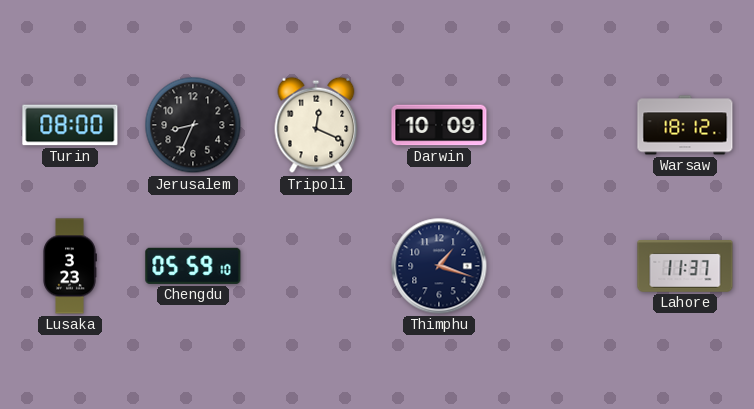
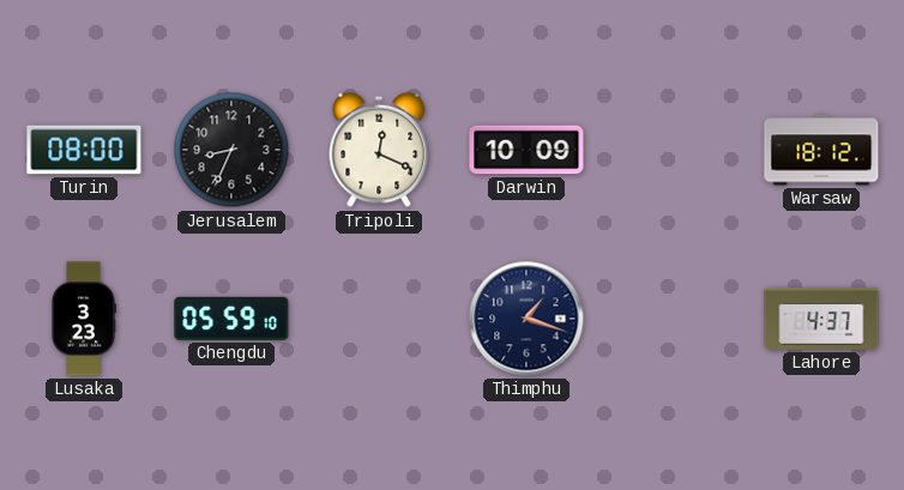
Lahore: 11:37 -> 4:37 (821, 320)
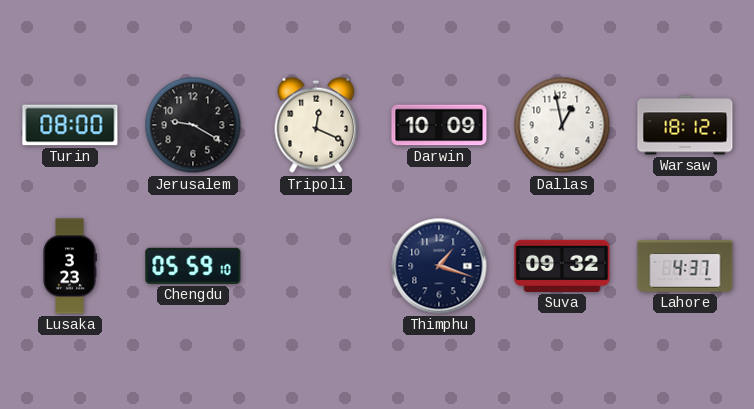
Jerusalem: 8:34 -> 9:20 (193, 125)
Dallas: none -> 12:58 (562, 125)
Suva: none -> 09:32 (562, 266)
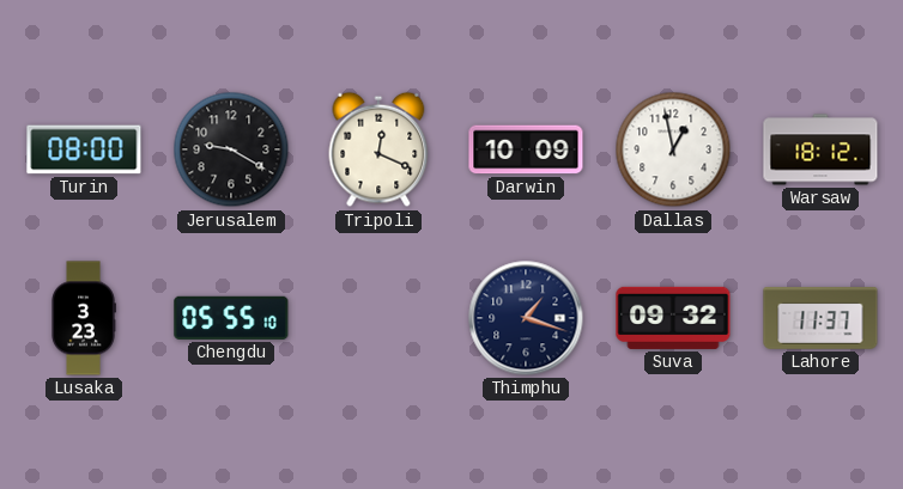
Chengdu: 05:59 -> 05:55 (231, 318)
Lahore: 4:37 -> 11:37 (820, 319)
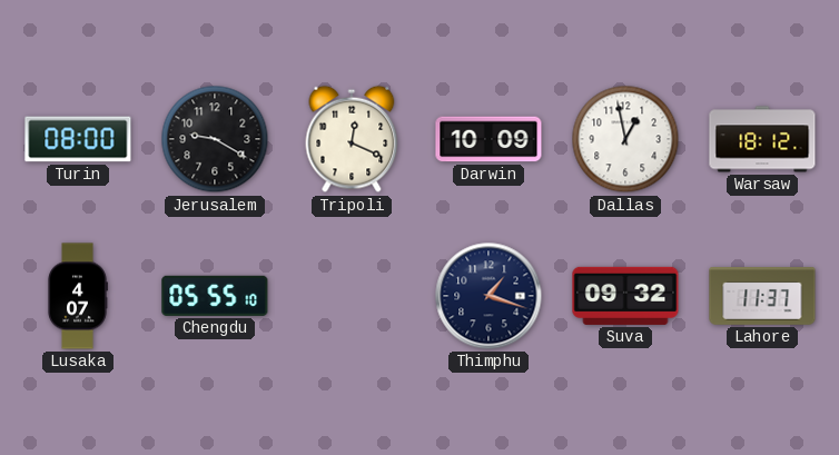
Lusaka: 3:23 -> 4:07 (78, 296)
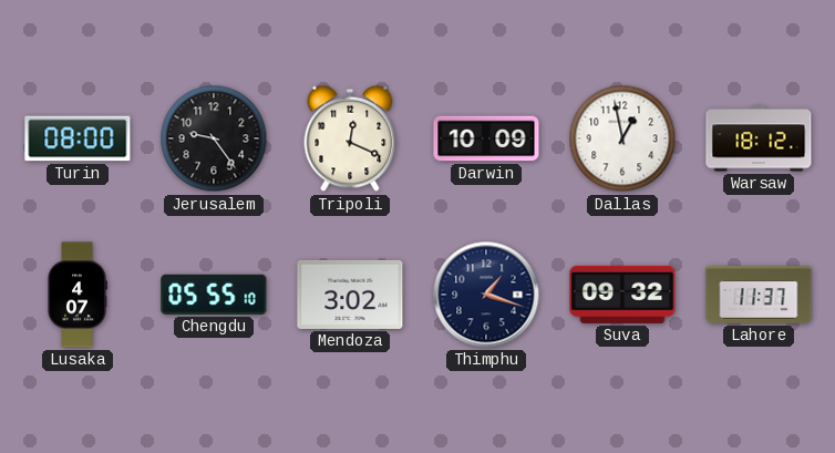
Jerusalem: 9:20 -> 9:24 (214, 138)
Mendoza: none -> 3:02 (350, 295)
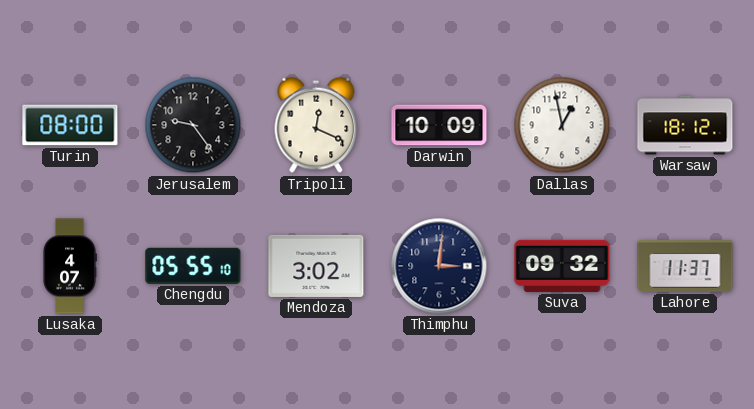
Thimphu: 1:18 -> 3:01 (439, 266)
